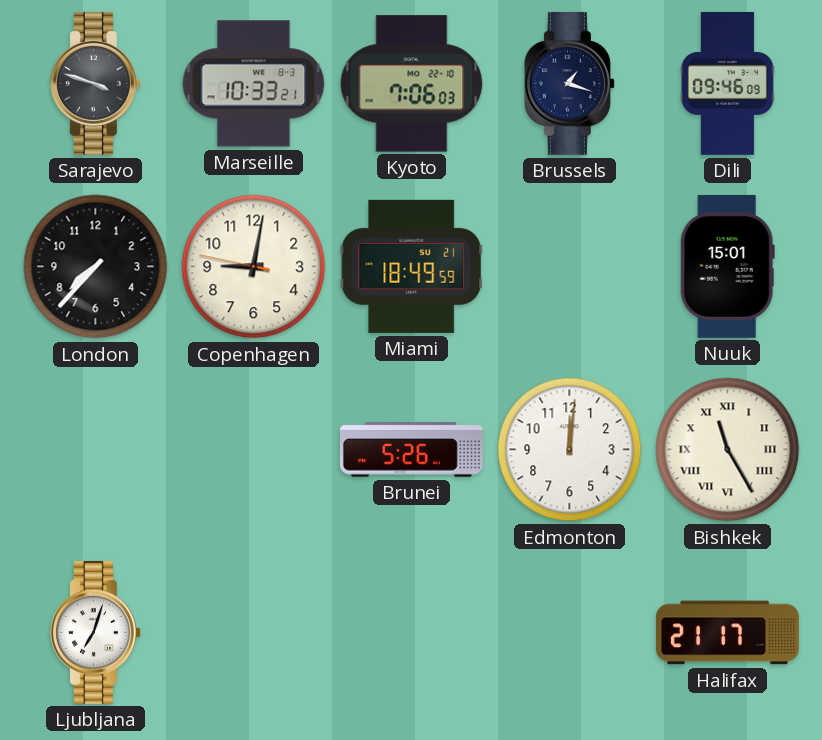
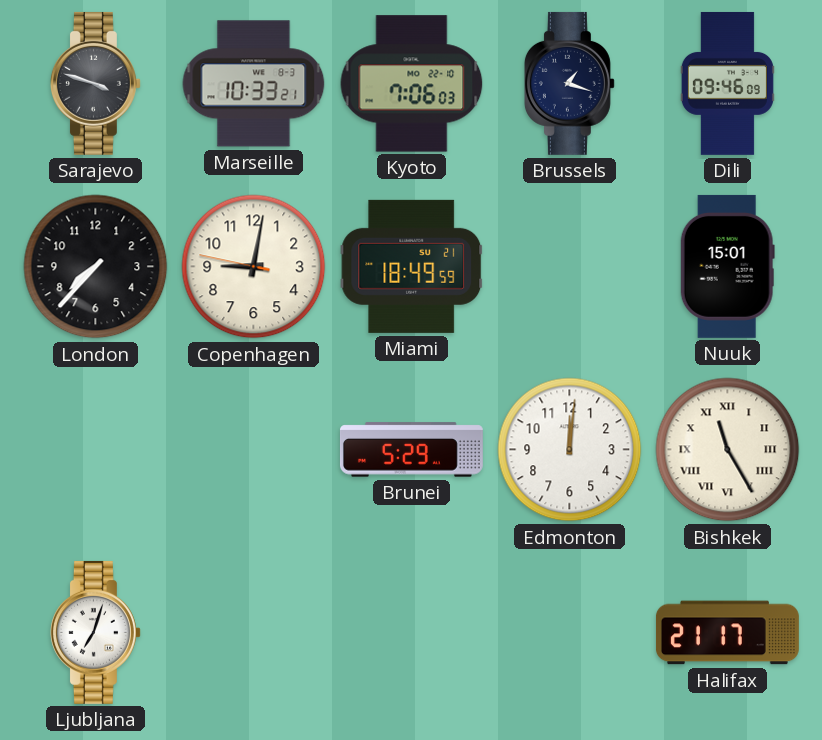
Brunei: 5:26 -> 5:29 (411, 450)
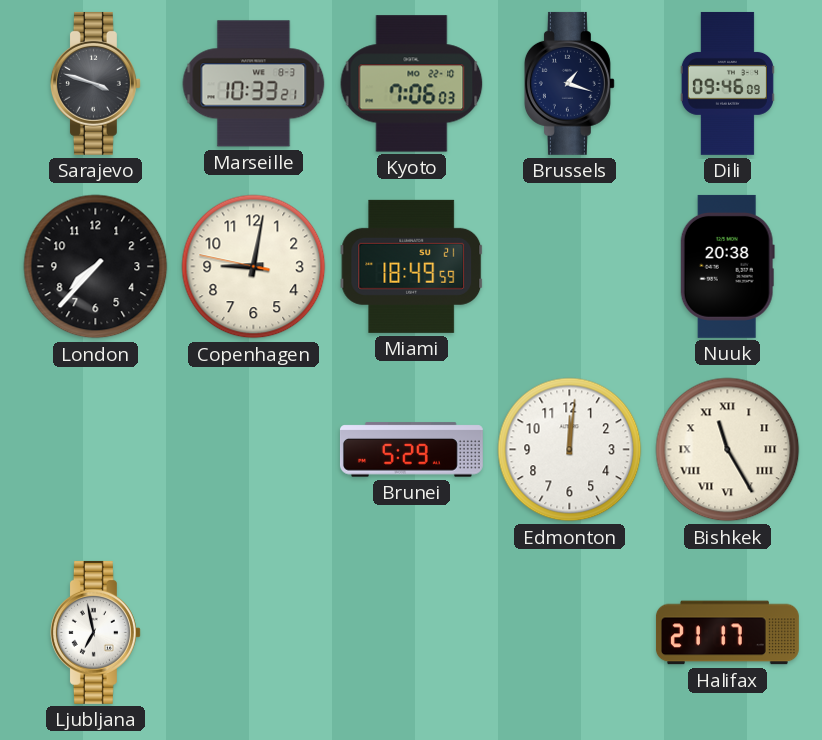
Nuuk: 15:01 -> 20:38 (727, 266)
Ljubljana: 7:03 -> 6:58 (95, 632)
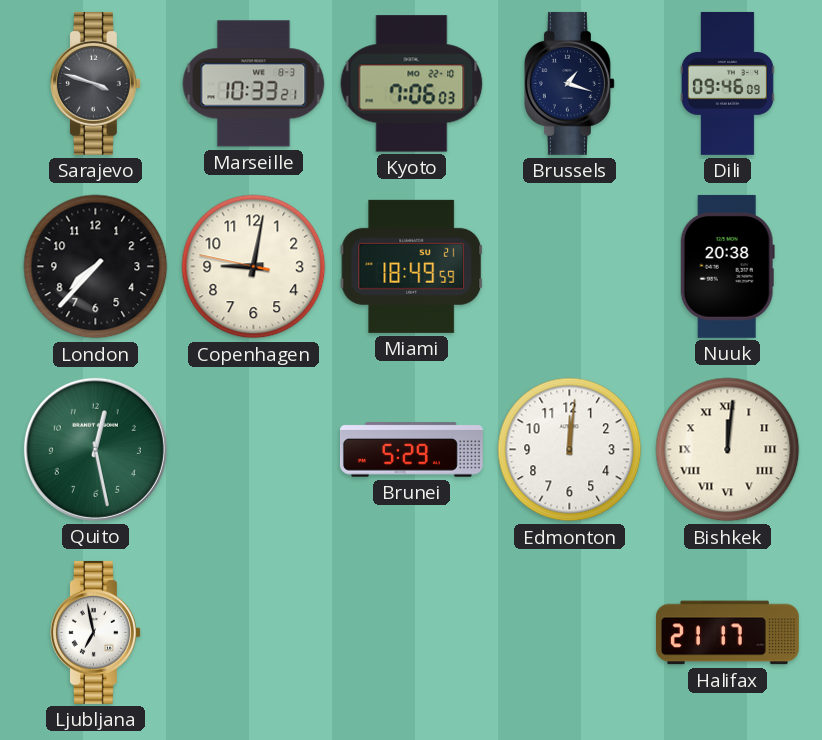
Quito: none -> 12:28 (95, 449)
Bishkek: 11:25 -> 12:01 (728, 450)
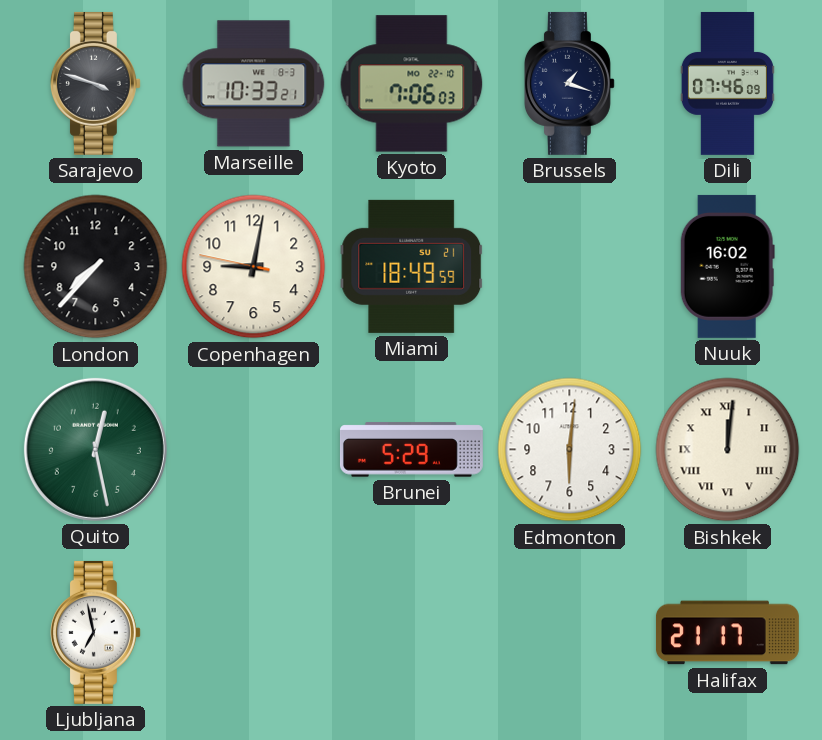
Dili: 09:46 -> 07:46 (727, 83)
Nuuk: 20:38 -> 16:02 (727, 266)
Edmonton: 12:01 -> 6:01 (570, 450)
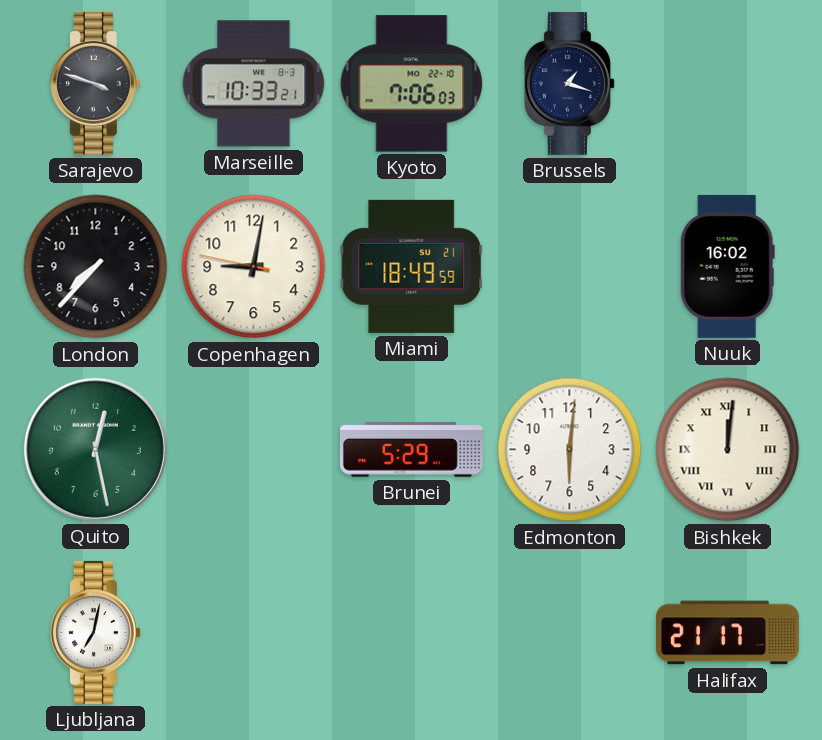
Dili: 07:46 -> none (727, 83)
Ljubljana: 6:58 -> 7:02 (95, 632)
